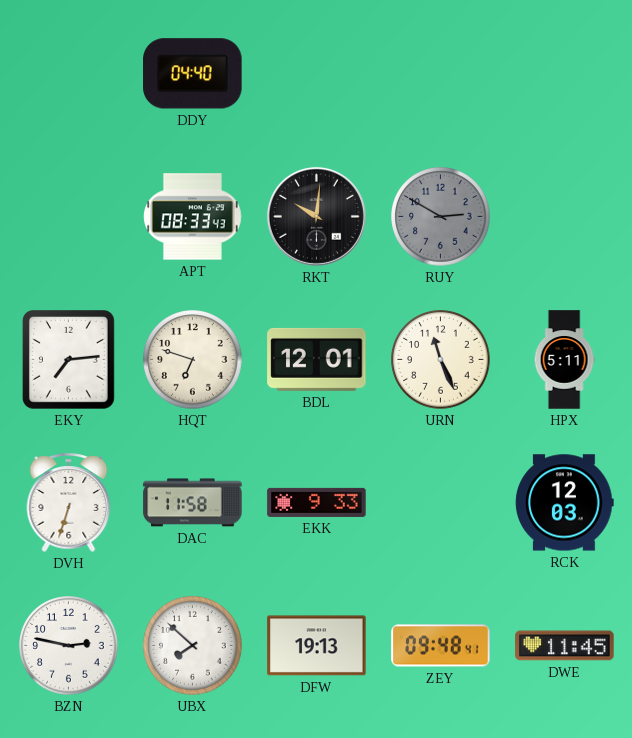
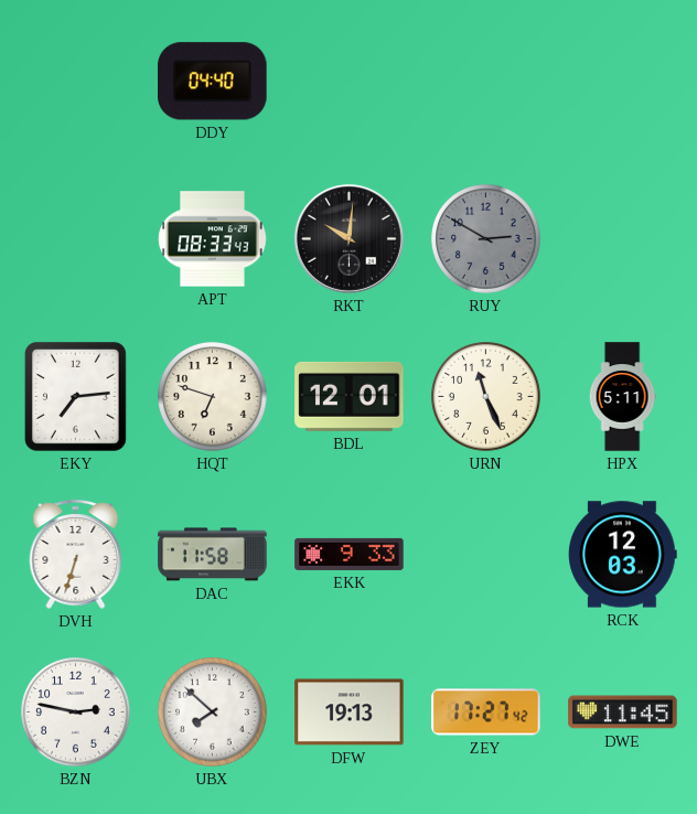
ZEY: 09:48 -> 17:27 (486, 713)
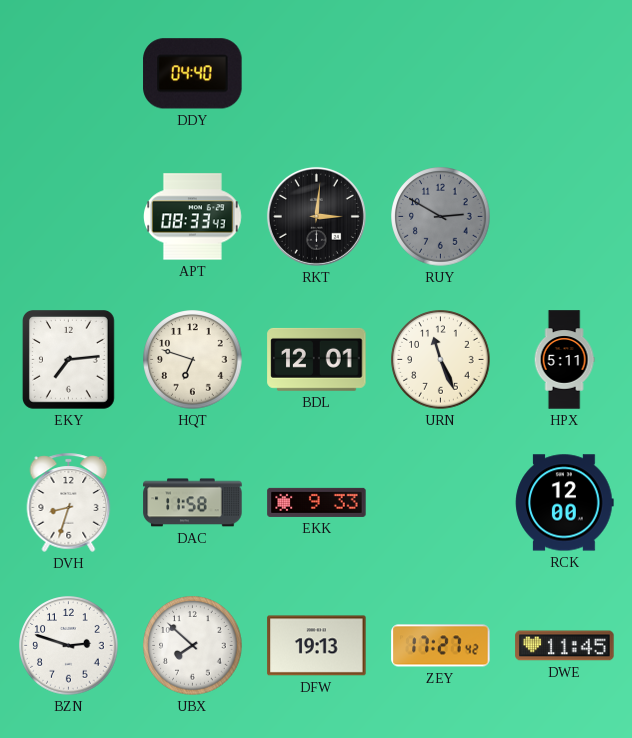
RKT: 10:01 -> 3:01 (316, 216)
DVH: 6:33 -> 8:33 (69, 502)
RCK: 12:03 -> 12:00 (565, 503)
BZN: 2:47 -> 2:48 (69, 646)
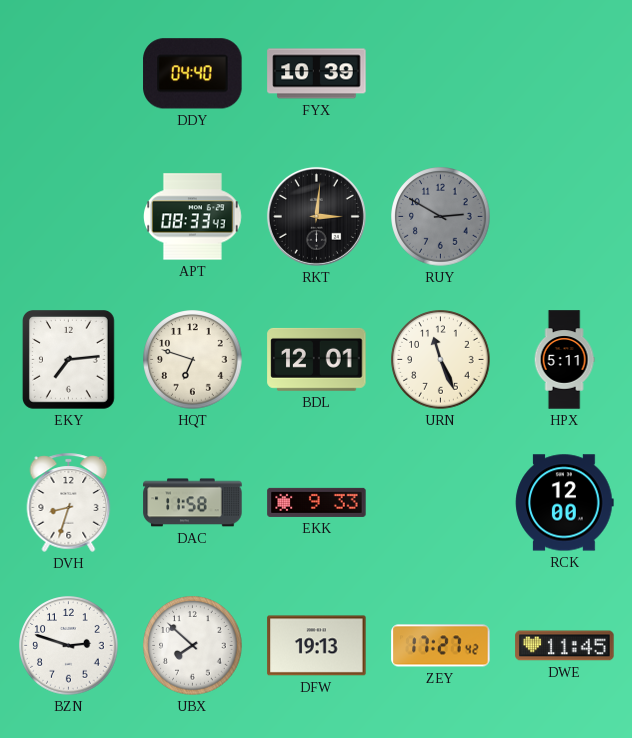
FYX: none -> 10:39 (317, 74)
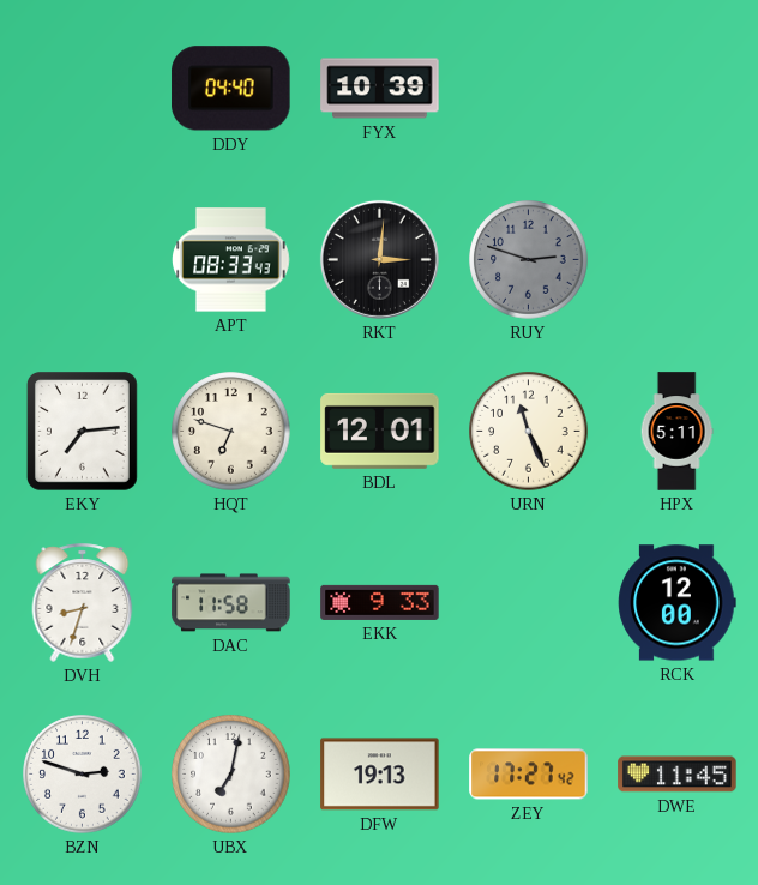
RUY: 2:50 -> 2:48 (529, 260)
UBX: 7:52 -> 7:02 (231, 775)
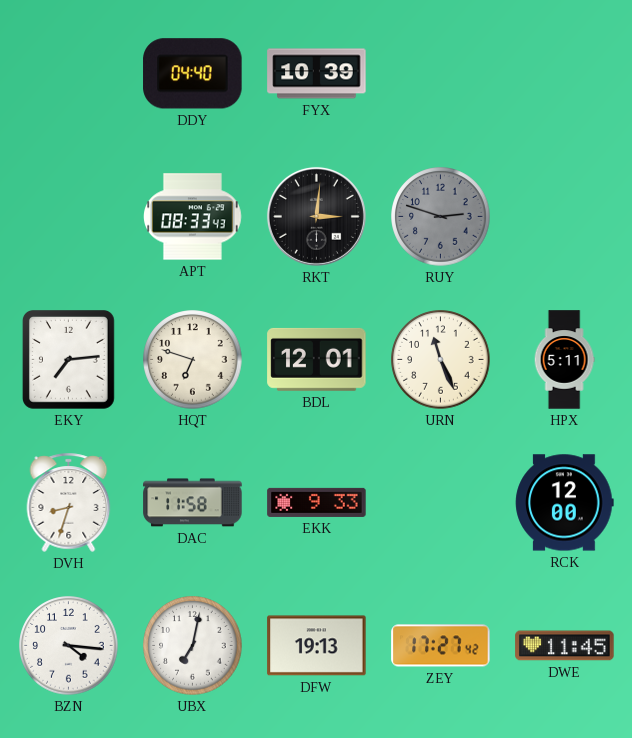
BZN: 2:48 -> 4:16 (69, 646)
